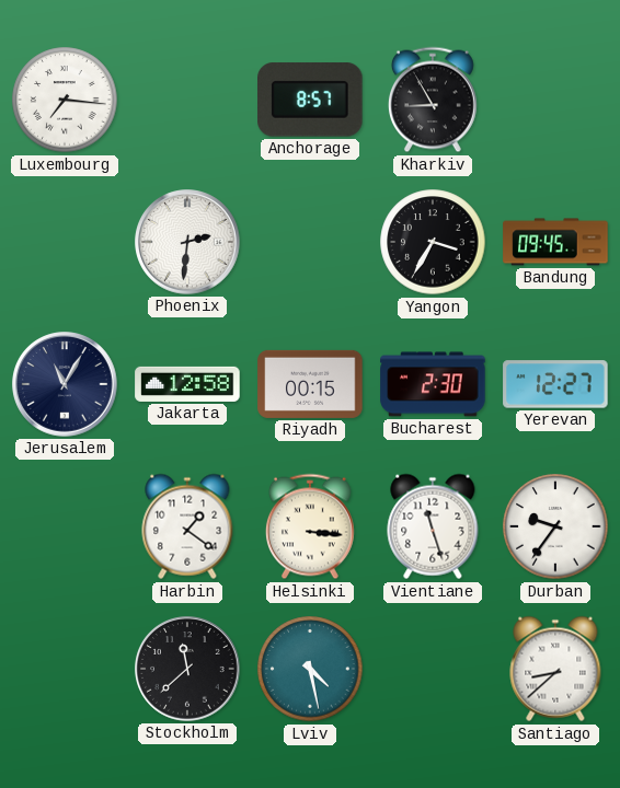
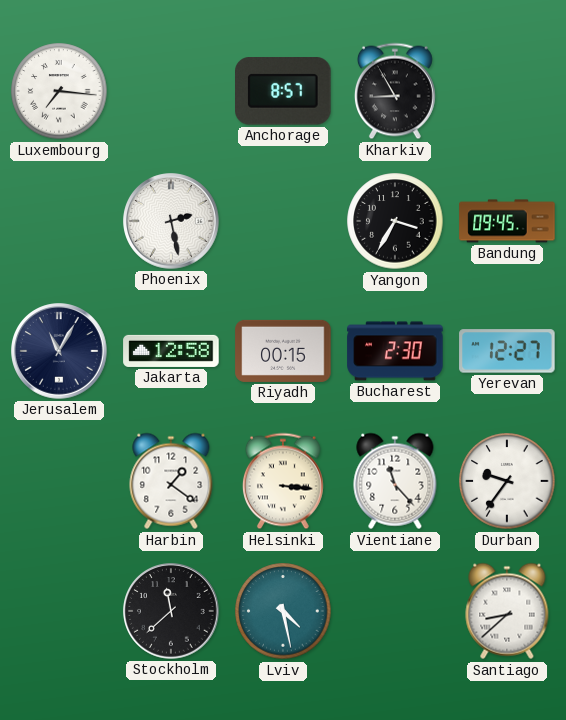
Phoenix: 2:31 -> 2:28 (171, 221)
Vientiane: 11:27 -> 11:23 (395, 481)
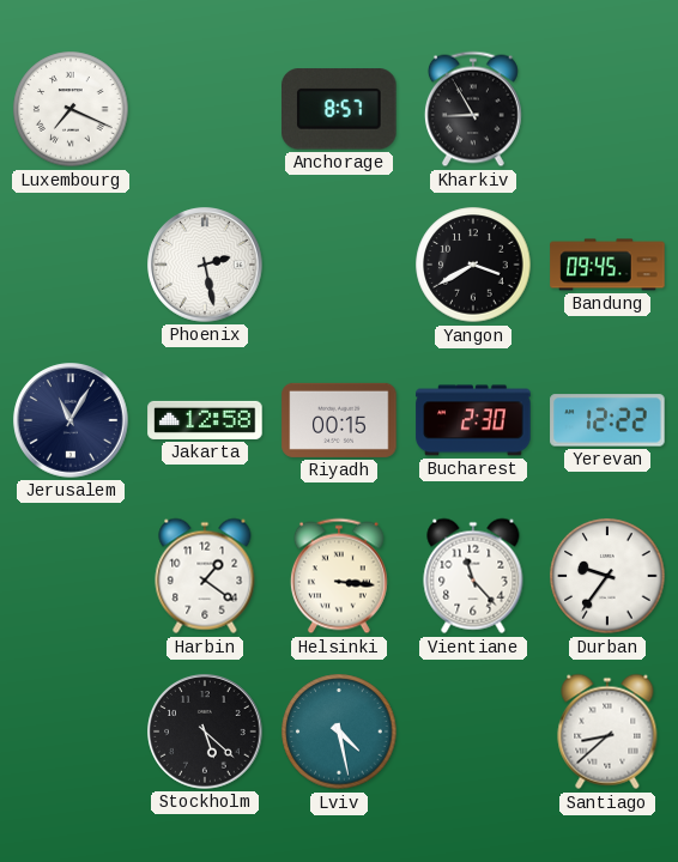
Luxembourg: 7:16 -> 7:19 (71, 109)
Yangon: 3:35 -> 3:40 (473, 265)
Yerevan: 12:27 -> 12:22 (607, 420)
Stockholm: 11:38 -> 5:22 (205, 732)
